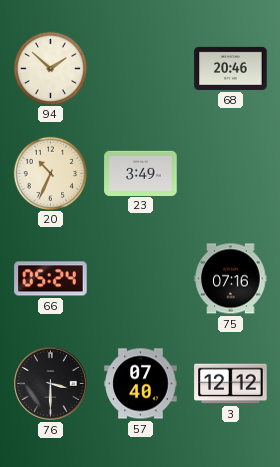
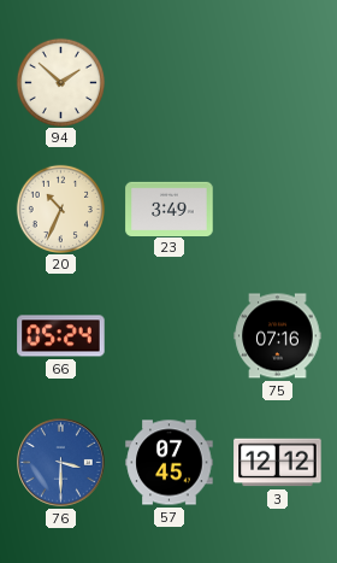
68: 20:46 -> none (231, 68)
76 dial: black -> blue (61, 463)
57: 07:40 -> 07:45 (170, 463)
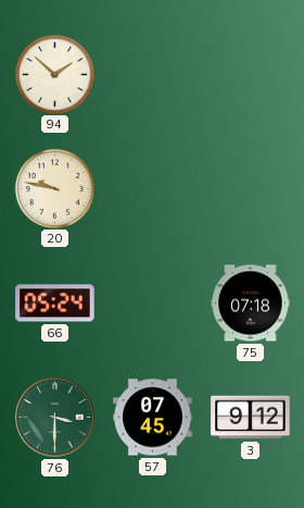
20: 10:34 -> 9:47 (54, 188)
23: 3:49 -> none (170, 209)
75: 07:16 -> 07:18 (251, 303)
76 dial: blue -> green (55, 418)
3: 12:12 -> 9:12 (251, 418)
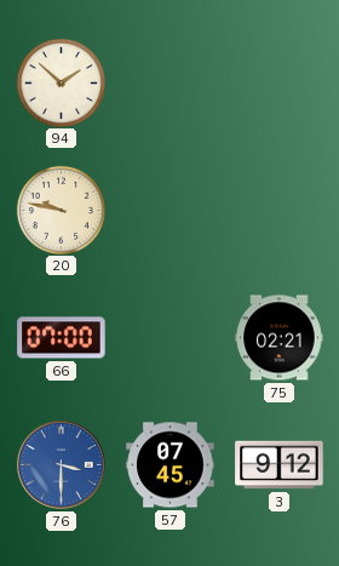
66: 05:24 -> 07:00 (62, 338)
75: 07:18 -> 02:21 (280, 338)
76 dial: green -> blue (62, 465)
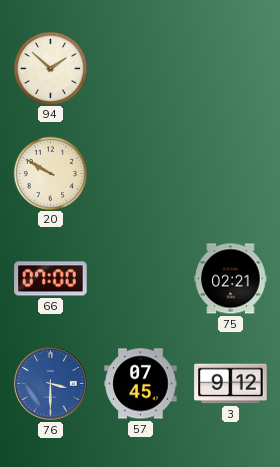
20: 9:47 -> 9:50 (50, 173)
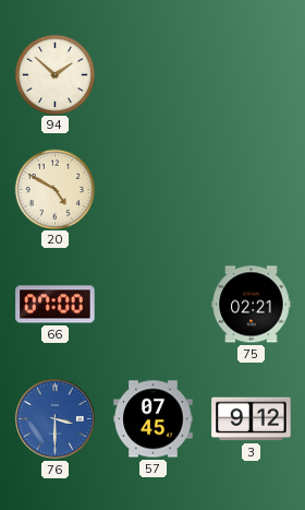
20: 9:50 -> 4:50 (54, 189)
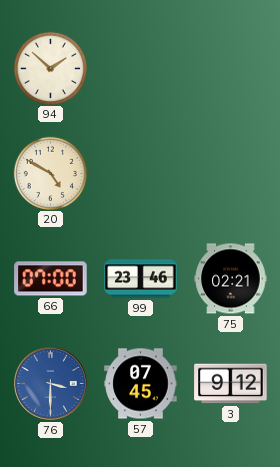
99: none -> 23:46 (141, 279)
